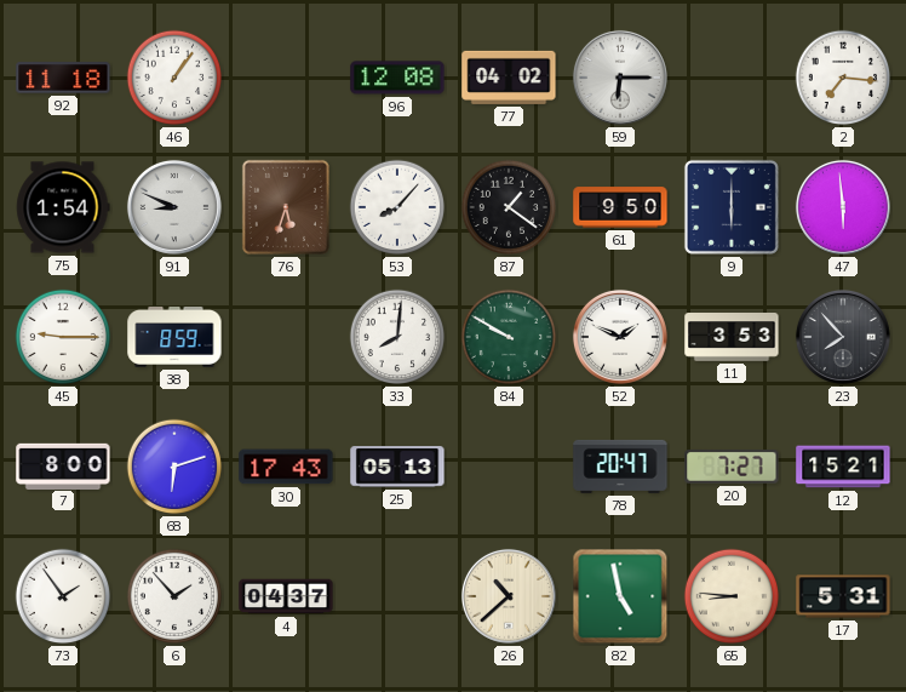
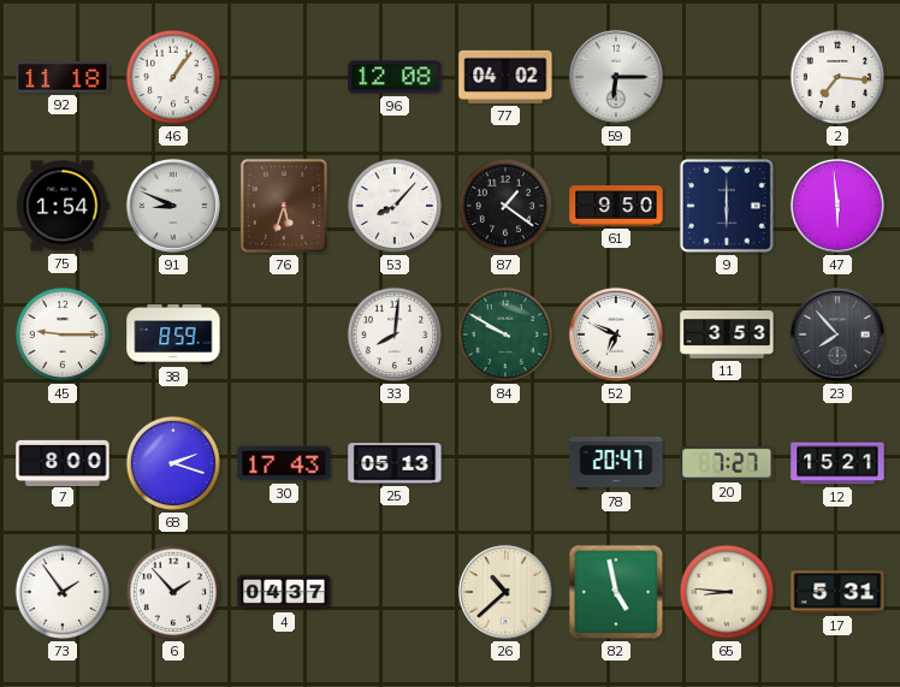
52: 1:49 -> 6:49 (616, 334)
68: 6:12 -> 2:18 (173, 463)
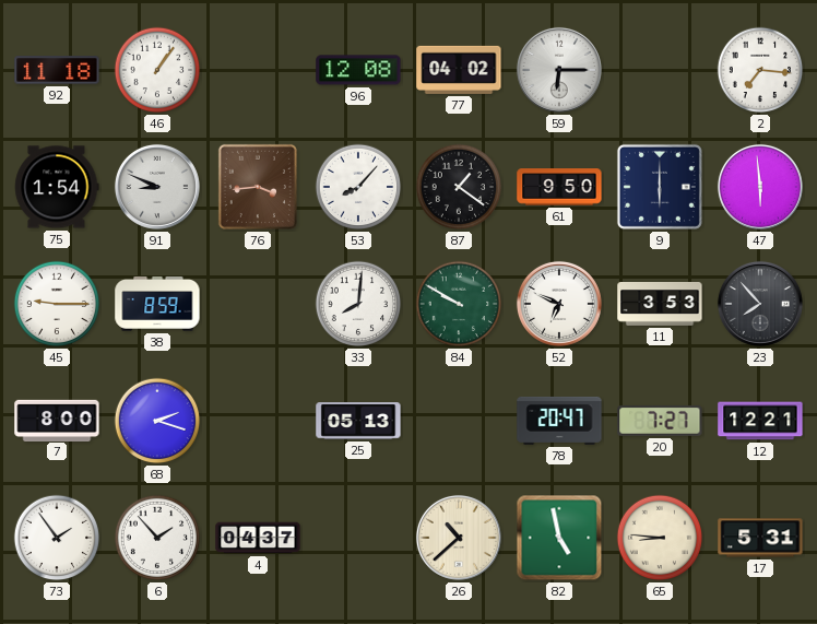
76: 5:33 -> 3:44 (258, 187)
30: 17:43 -> none (284, 463)
12: 15:21 -> 12:21 (760, 421)
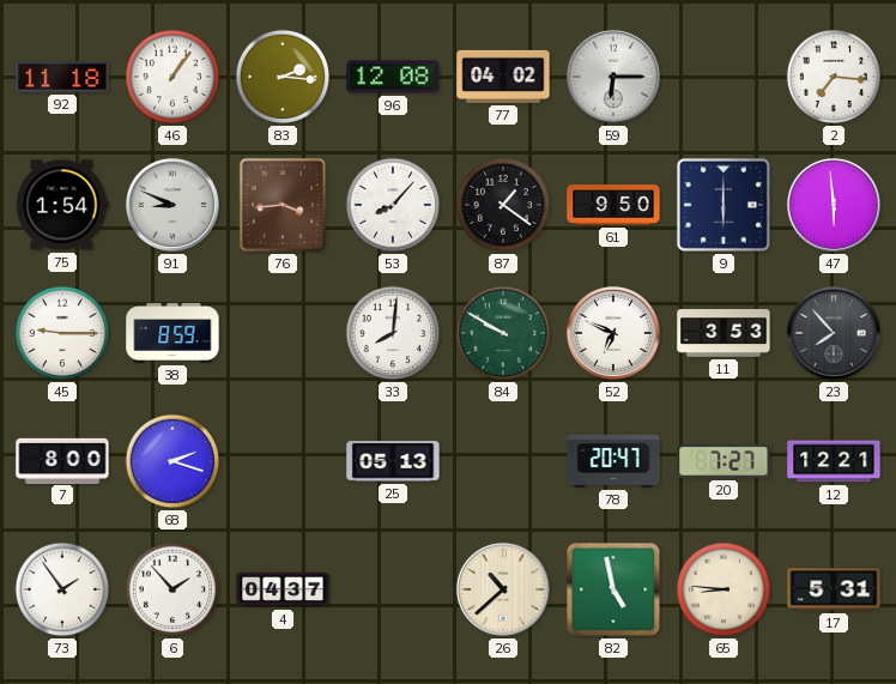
83: none -> 2:16 (283, 77)
